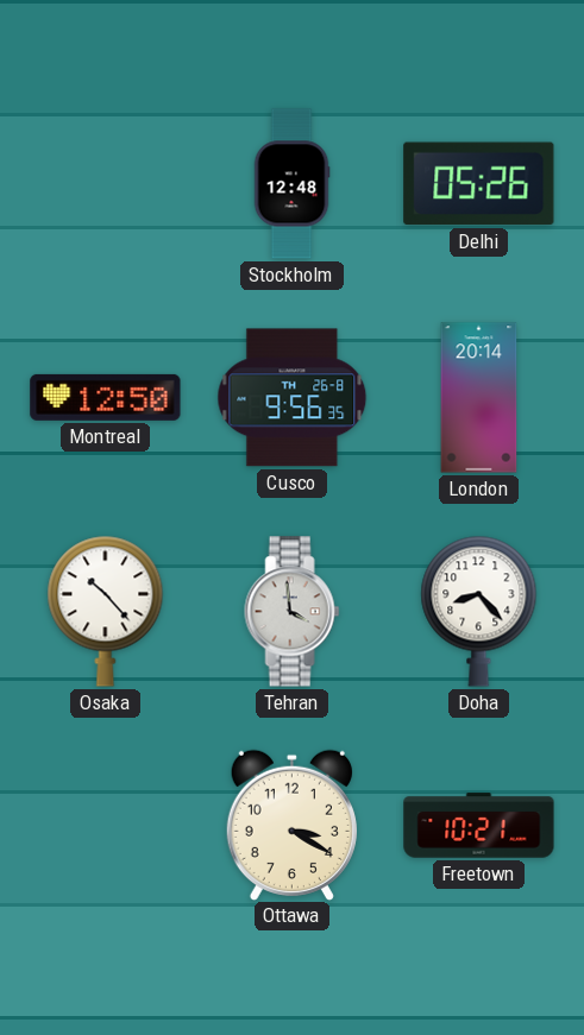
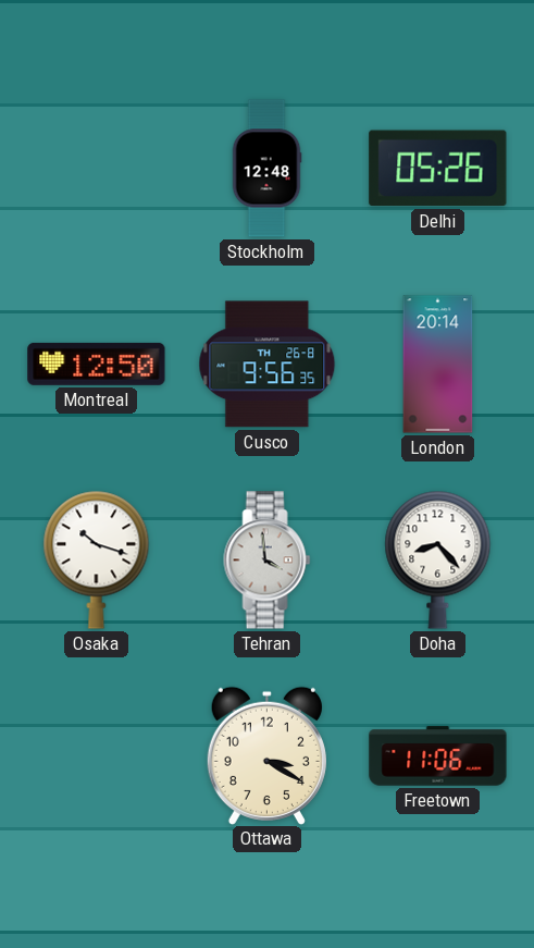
Osaka: 10:23 -> 10:18 (97, 559)
Freetown: 10:21 -> 11:06 (438, 756)
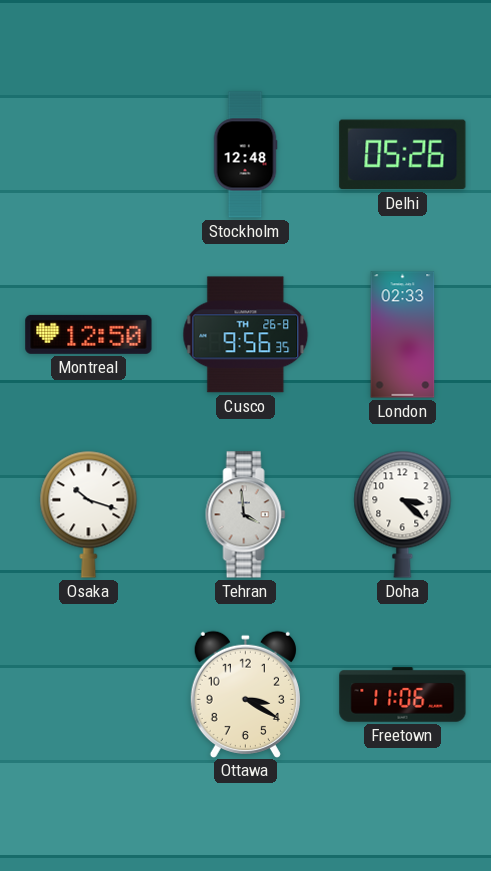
London: 20:14 -> 02:33 (403, 335)
Doha: 8:23 -> 3:22 (403, 514)
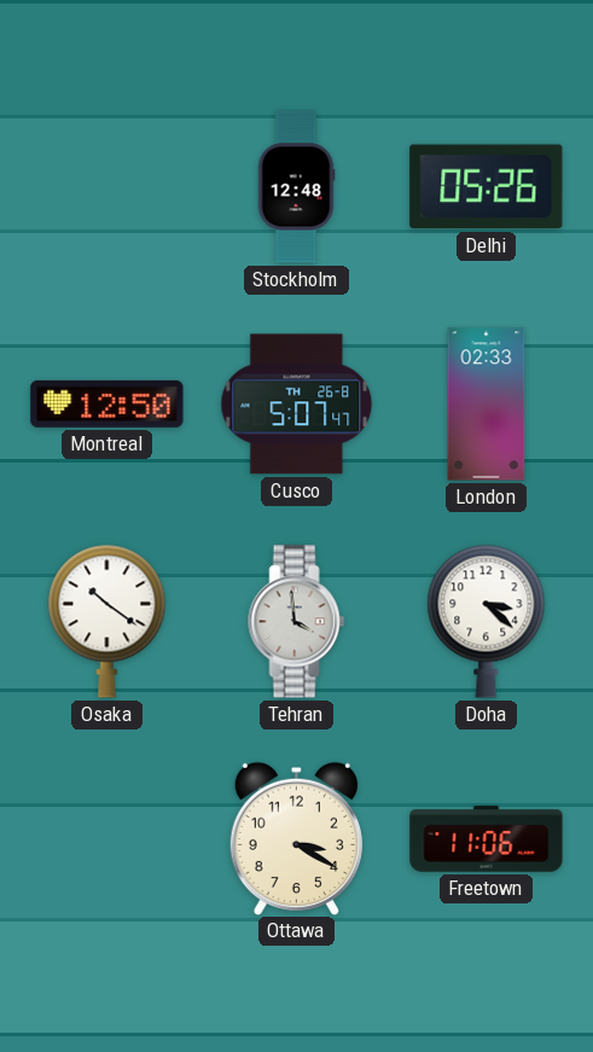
Cusco: 9:56 -> 5:07 (297, 405)
Osaka: 10:18 -> 10:21 (107, 621)
